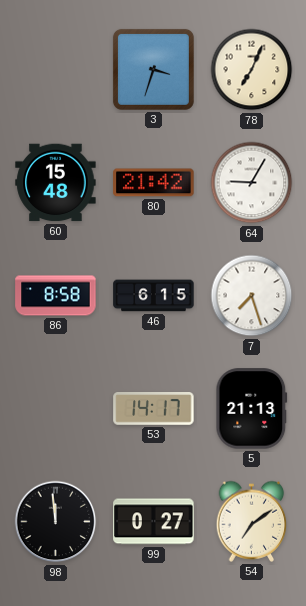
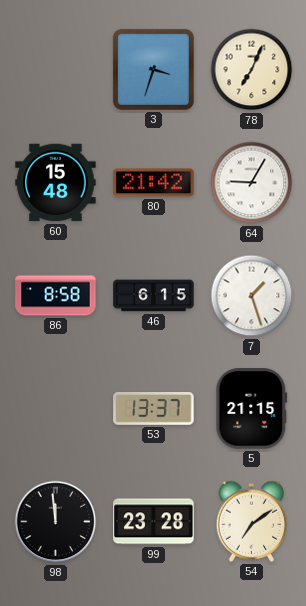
7: 7:27 -> 1:27 (252, 296)
53: 14:17 -> 13:37 (154, 409)
5: 21:13 -> 21:15 (252, 409)
99: 0:27 -> 23:28 (154, 522)
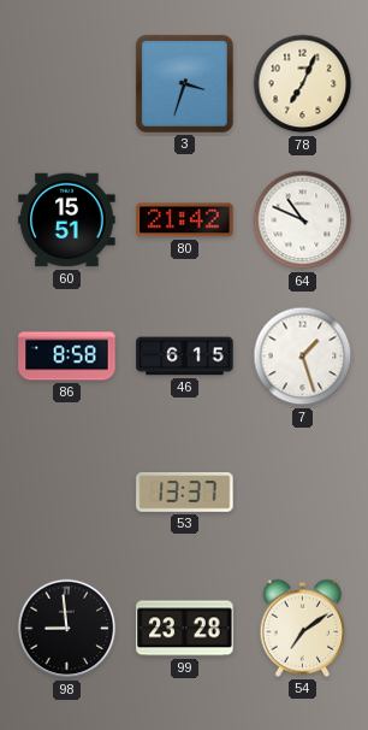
60: 15:48 -> 15:51 (67, 220)
64: 9:05 -> 10:49 (303, 220)
5: 21:15 -> none (252, 409)
98: 11:59 -> 8:59 (67, 629)
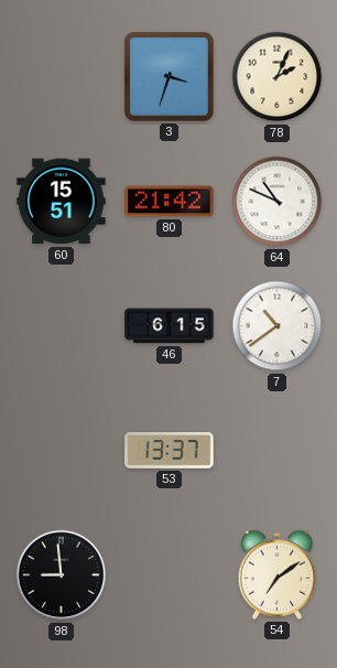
78: 7:04 -> 2:04 (278, 77)
86: 8:58 -> none (67, 357)
7: 1:27 -> 10:39 (278, 326)
99: 23:28 -> none (185, 629)
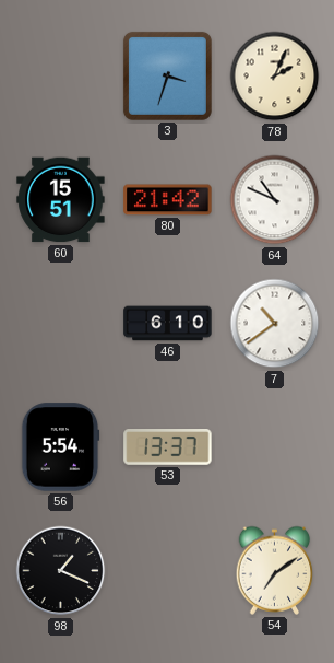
46: 6:15 -> 6:10 (168, 324)
56: none -> 5:54 (60, 447)
98: 8:59 -> 1:19 (61, 571)
